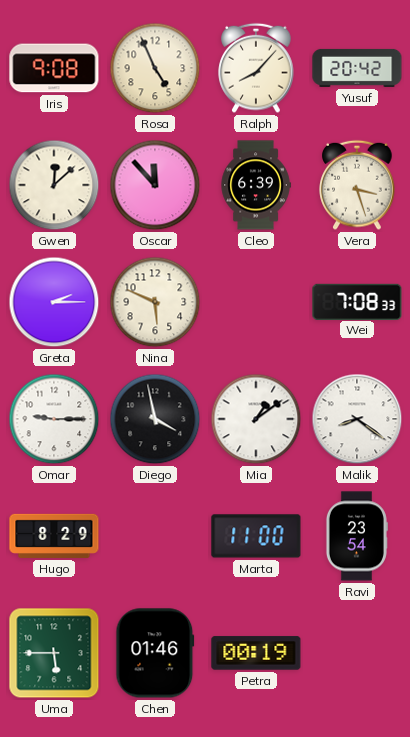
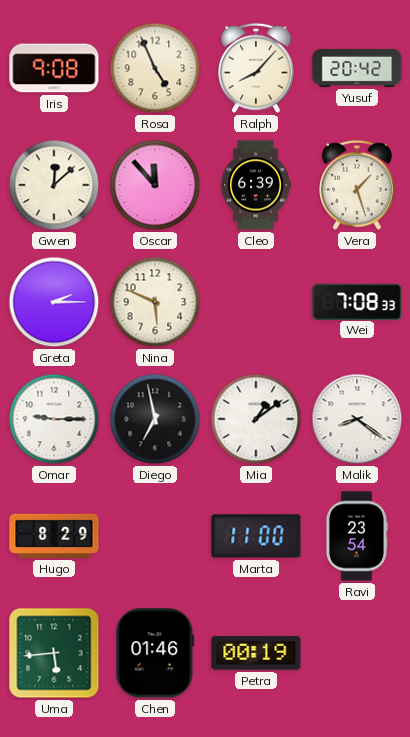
Vera: 3:27 -> 1:27 (357, 185)
Diego: 3:58 -> 6:58 (155, 419)
Uma: 5:45 -> 5:44 (54, 653)
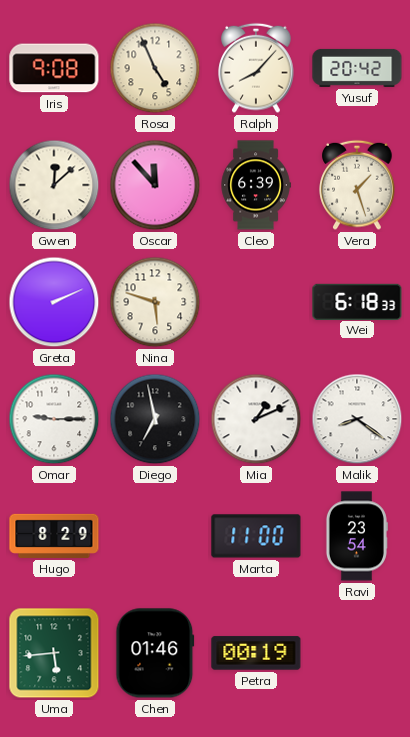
Greta: 2:15 -> 2:11 (54, 302)
Nina: 5:49 -> 5:48 (155, 302)
Wei: 7:08 -> 6:18 (357, 301)
Mia: 1:09 -> 1:11 (256, 419)
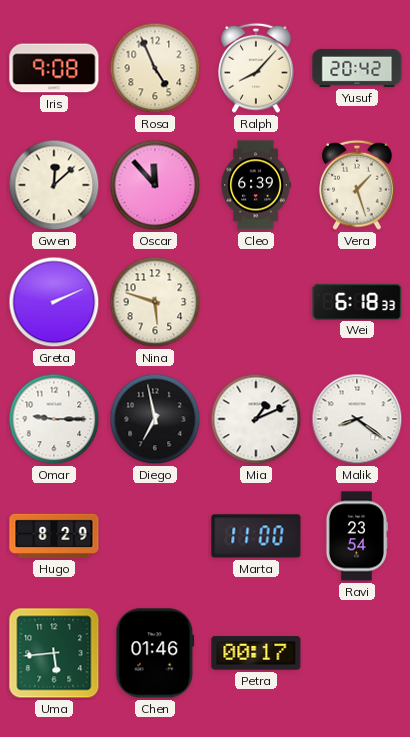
Petra: 00:19 -> 00:17 (256, 653)
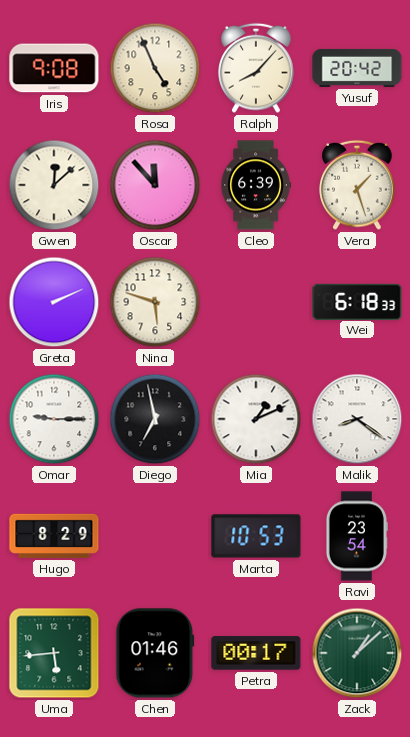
Marta: 11:00 -> 10:53 (256, 536)
Zack: none -> 1:08 (357, 653)
